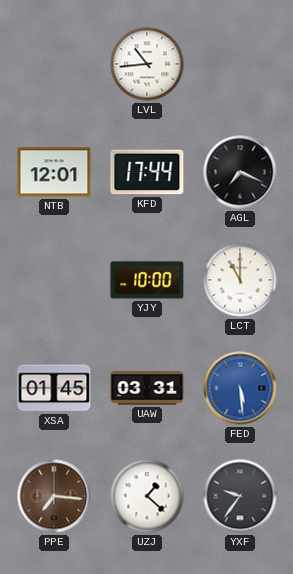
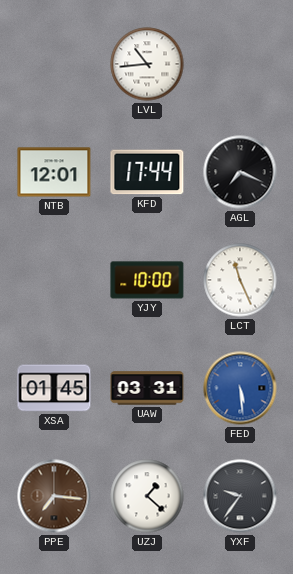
LCT: 11:00 -> 11:26 (240, 280)
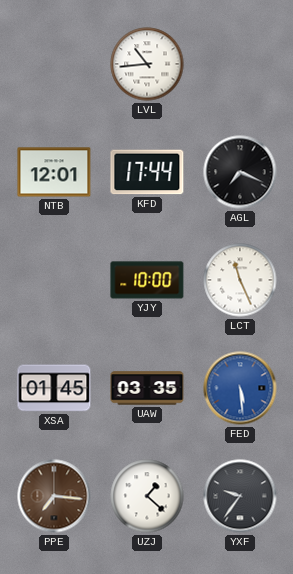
UAW: 03:31 -> 03:35 (147, 388)
